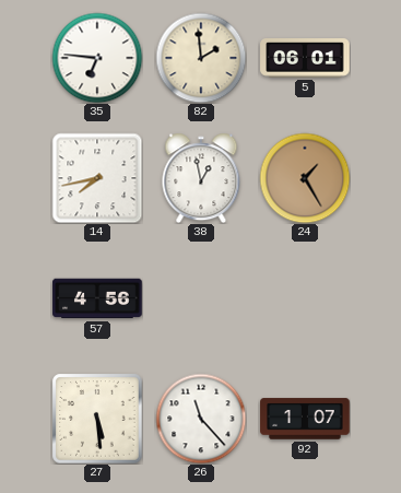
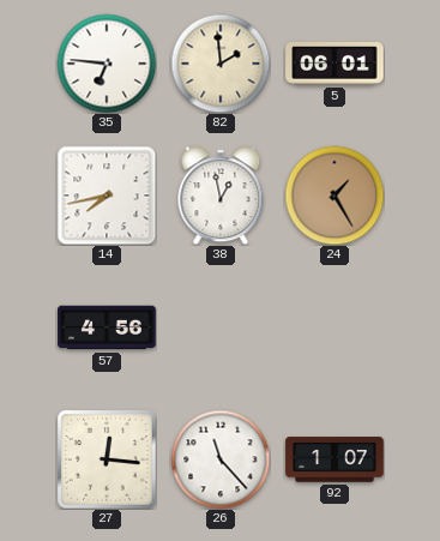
27: 5:29 -> 12:16 (107, 459)
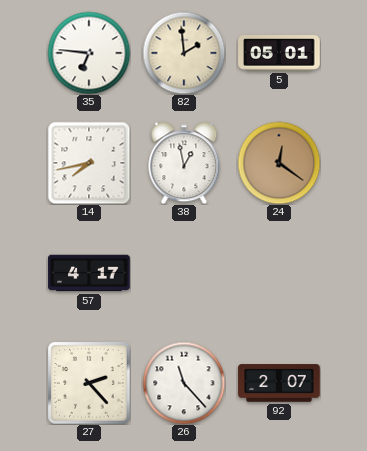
5: 06:01 -> 05:01 (279, 54)
24: 1:25 -> 12:21 (279, 163)
57: 4:56 -> 4:17 (89, 273)
27: 12:16 -> 2:23 (89, 383)
92: 1:07 -> 2:07 (279, 383)
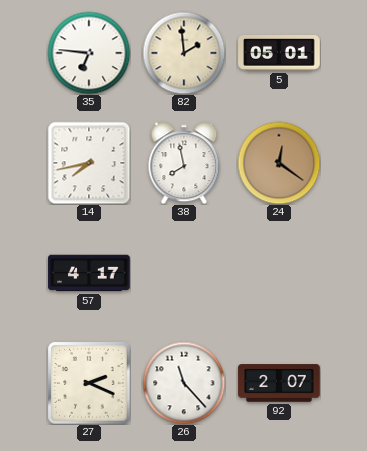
38: 12:58 -> 7:58 (184, 163)
27: 2:23 -> 2:19 (89, 383)
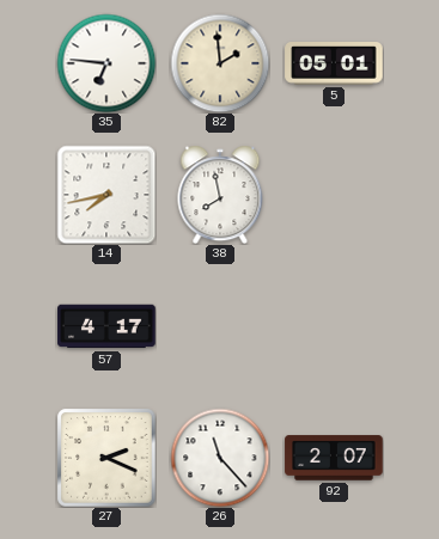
24: 12:21 -> none (279, 163)
